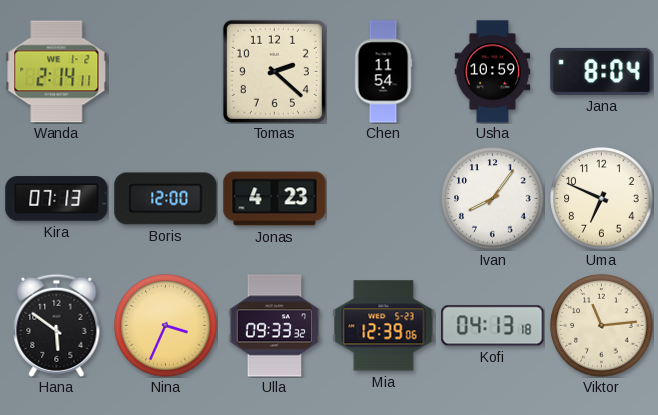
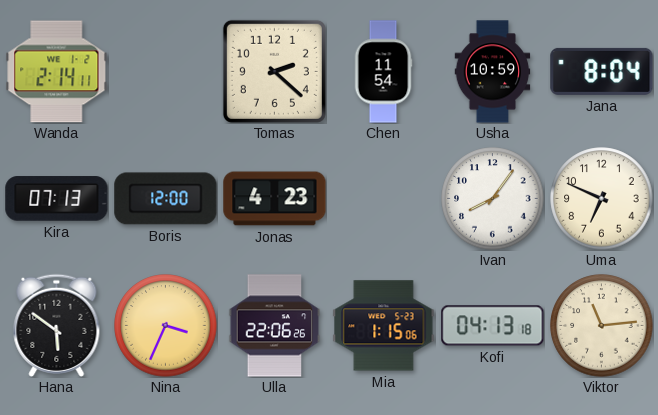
Ulla: 09:33 -> 22:06 (275, 326)
Mia: 12:39 -> 1:15 (384, 326)
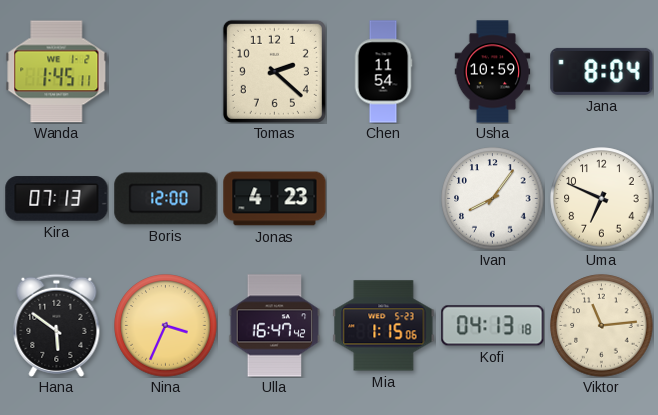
Wanda: 2:14 -> 1:45 (57, 72)
Ulla: 22:06 -> 16:47 (275, 326)
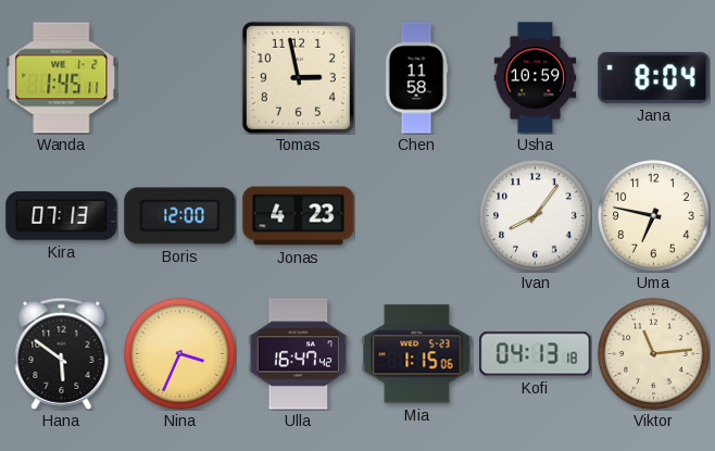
Tomas: 2:22 -> 2:58 (298, 77)
Chen: 11:54 -> 11:58 (416, 78)
Uma: 6:49 -> 6:47 (654, 216)
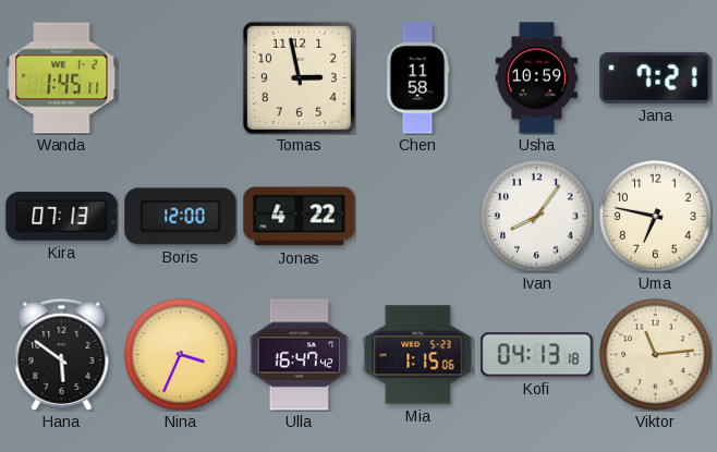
Jana: 8:04 -> 7:21 (656, 77)
Jonas: 4:23 -> 4:22 (300, 217)
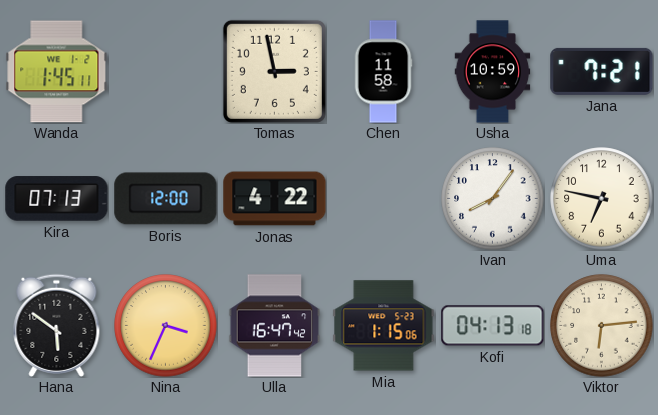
Viktor: 11:14 -> 6:14 (602, 326)
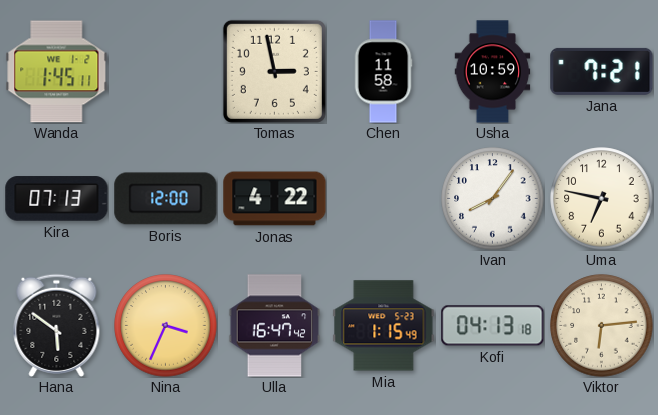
Mia: 1:15:06 -> 1:15:49 (384, 326)
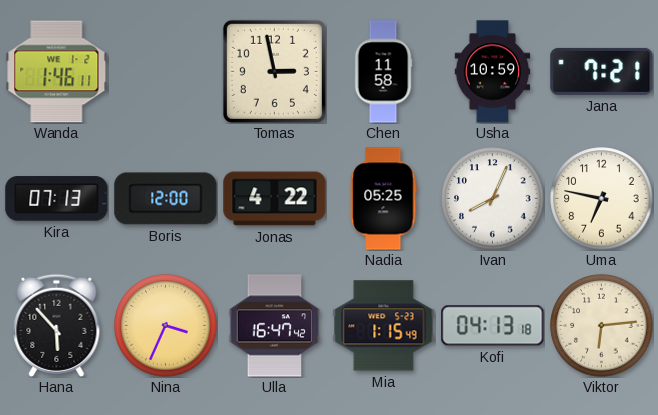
Wanda: 1:45 -> 1:46 (57, 72)
Nadia: none -> 05:25 (383, 199)
Ivan: 8:06 -> 8:04 (493, 199)
Hana: 5:51 -> 5:53 (57, 325)
